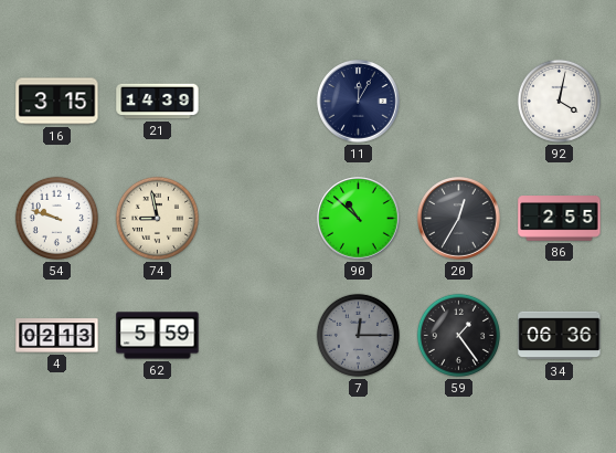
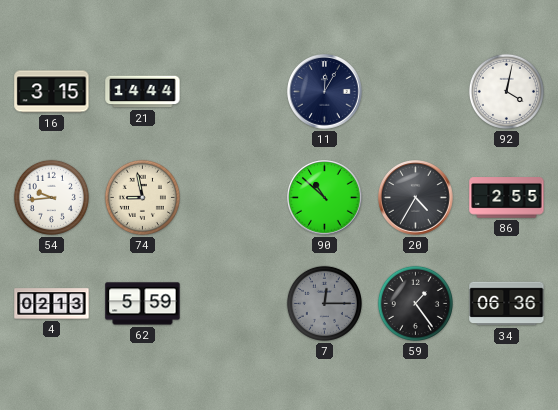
21: 14:39 -> 14:44 (143, 92)
54: 9:48 -> 9:44 (51, 197)
20: 12:35 -> 4:35 (416, 198)
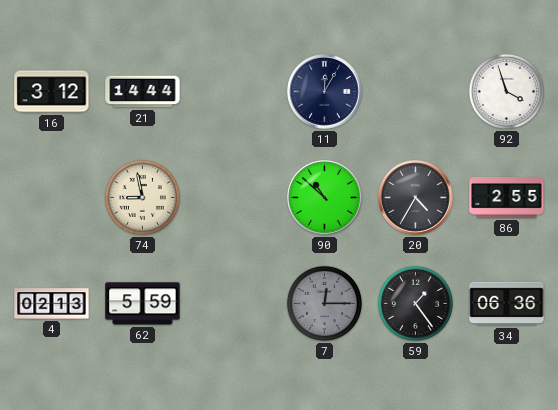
16: 3:15 -> 3:12 (52, 92)
92: 4:02 -> 3:57 (506, 91)
54: 9:44 -> none (51, 197)
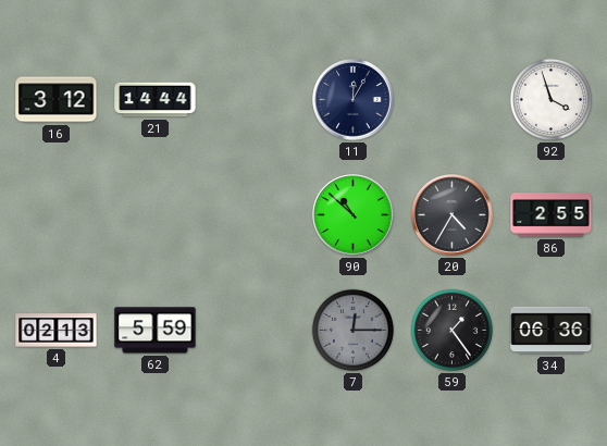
74: 8:58 -> none (142, 197)
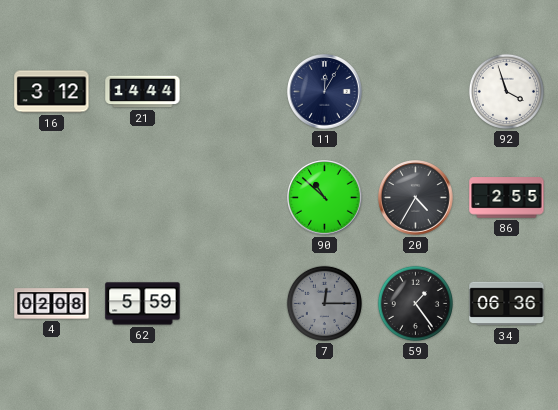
4: 02:13 -> 02:08 (52, 304)
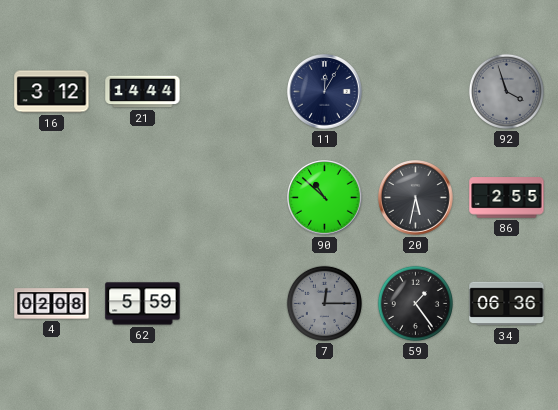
92 dial: white -> grey (506, 91)
20: 4:35 -> 5:32 (416, 198)
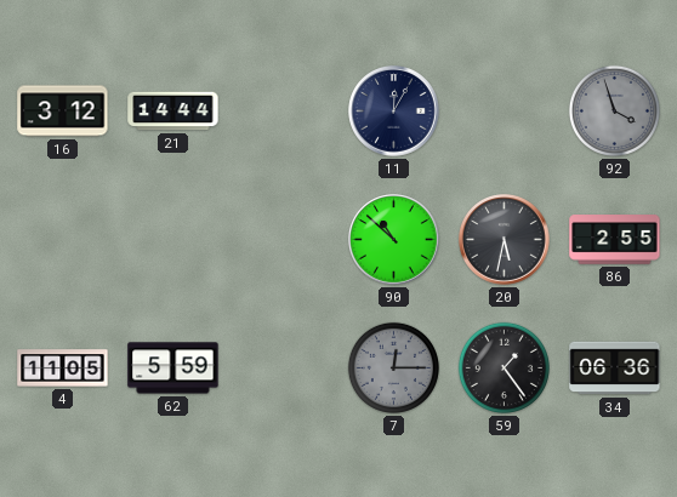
4: 02:08 -> 11:05 (63, 369)
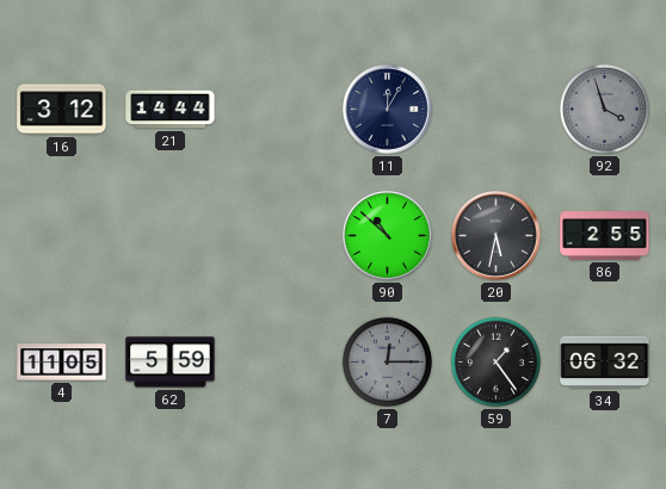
34: 06:36 -> 06:32 (605, 363)
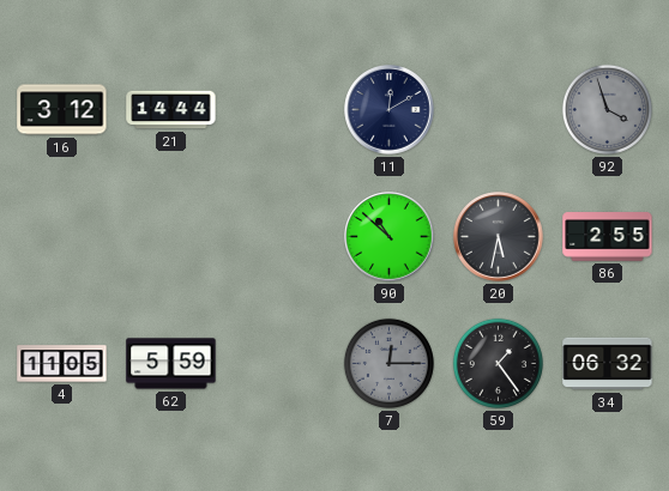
11: 12:05 -> 12:10 (390, 110)
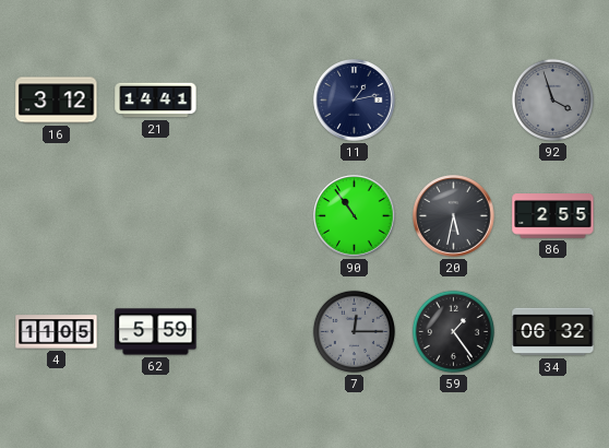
21: 14:44 -> 14:41 (156, 101)
11: 12:10 -> 1:13 (355, 101)
90: 10:52 -> 10:54 (355, 216)
